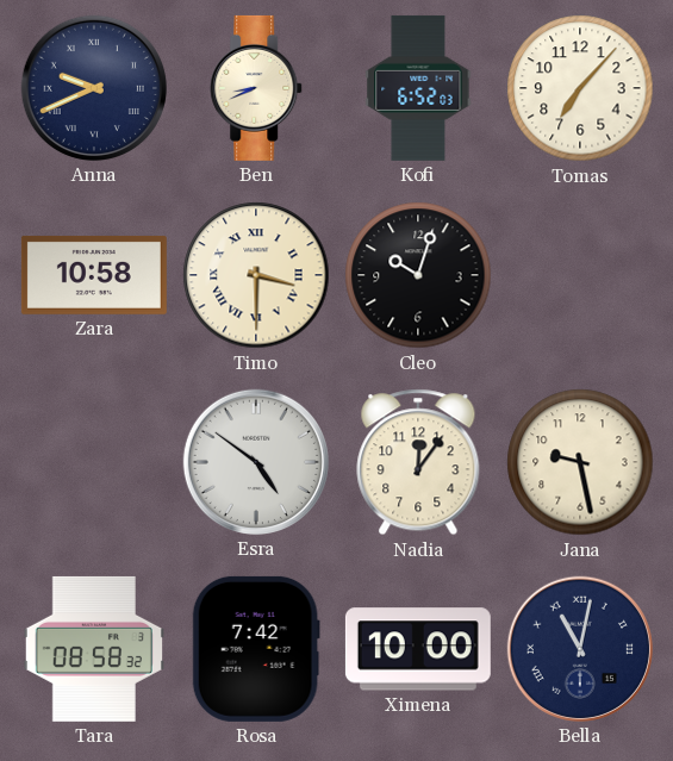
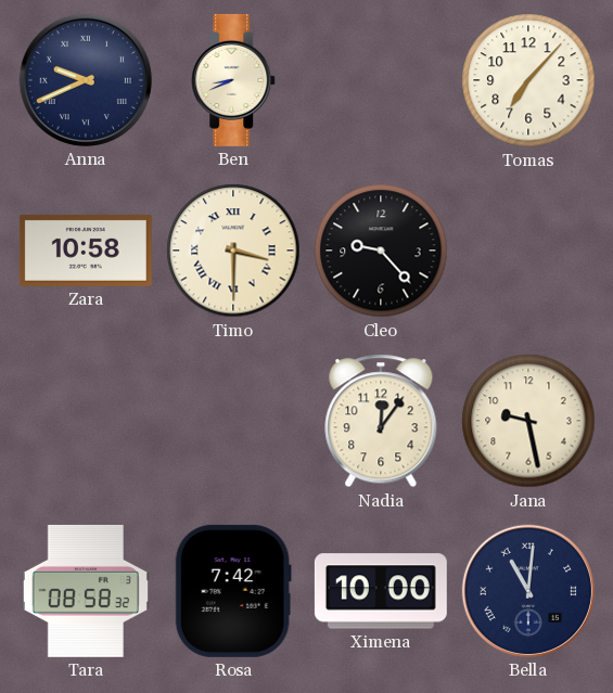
Kofi: 6:52 -> none (418, 88)
Cleo: 10:03 -> 9:23 (381, 251)
Esra: 4:51 -> none (256, 462)
Bella: 11:02 -> 11:01 (528, 591)
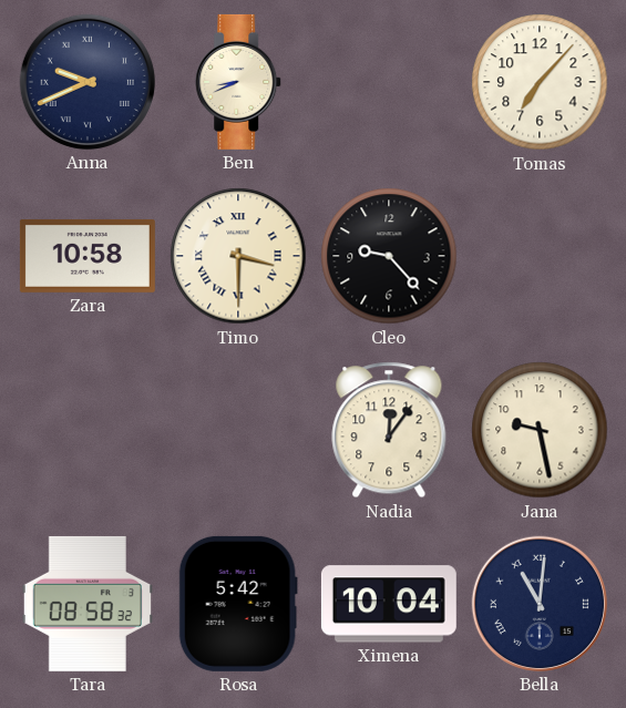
Rosa: 7:42 -> 5:42 (238, 604)
Ximena: 10:00 -> 10:04 (389, 604)
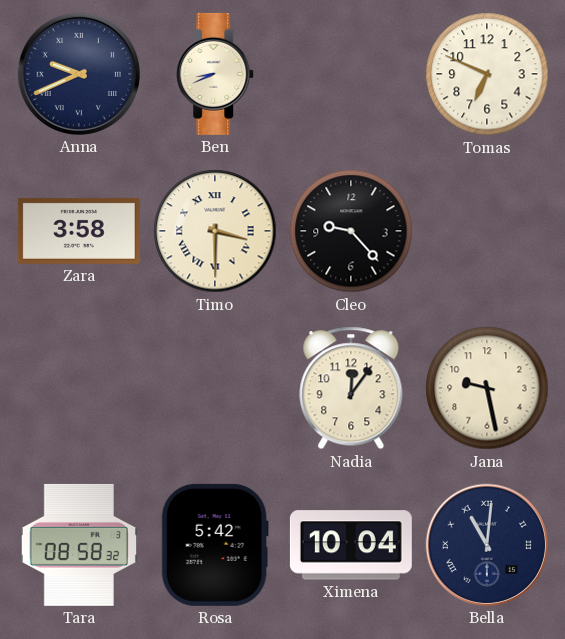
Tomas: 7:07 -> 6:49 (487, 74)
Zara: 10:58 -> 3:58 (79, 231)
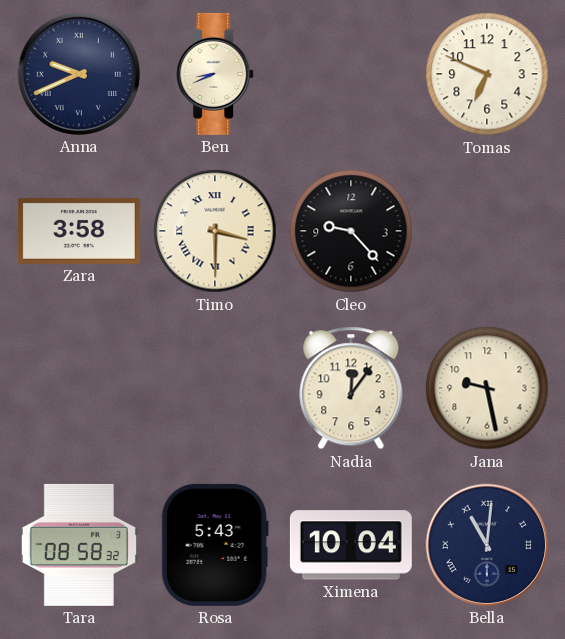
Rosa: 5:42 -> 5:43 (215, 545)
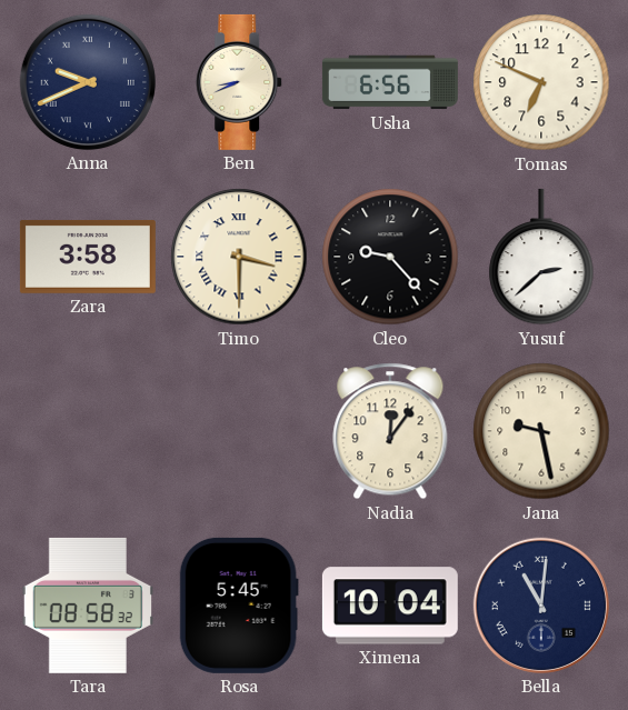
Usha: none -> 6:56 (390, 82)
Yusuf: none -> 2:38 (541, 257)
Rosa: 5:43 -> 5:45 (239, 606)
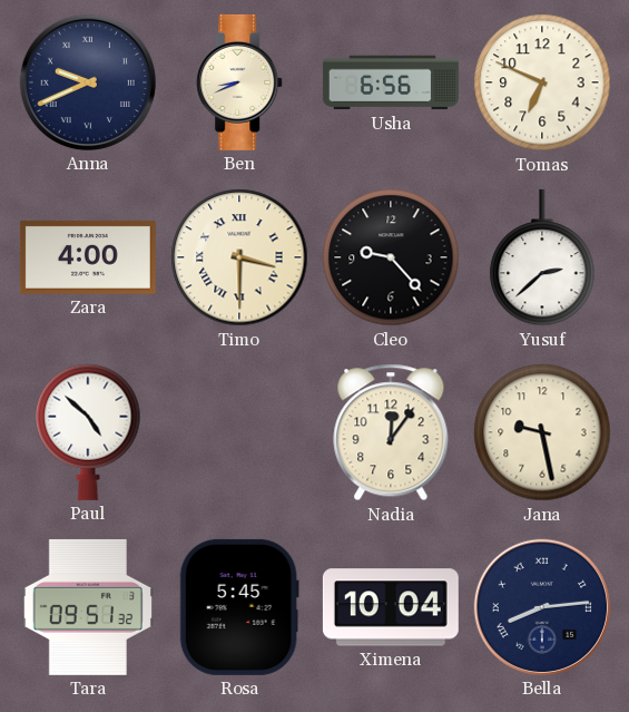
Zara: 3:58 -> 4:00 (88, 257)
Paul: none -> 4:52 (88, 432)
Tara: 08:58 -> 09:51 (88, 607)
Bella: 11:01 -> 8:14 (542, 607)
